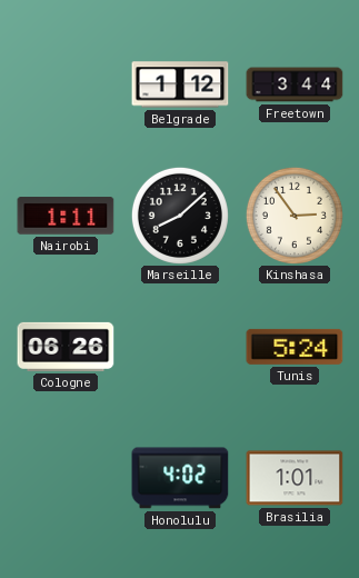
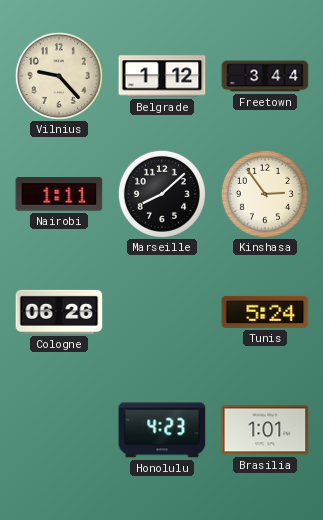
Vilnius: none -> 9:23 (59, 76)
Honolulu: 4:02 -> 4:23 (162, 430)
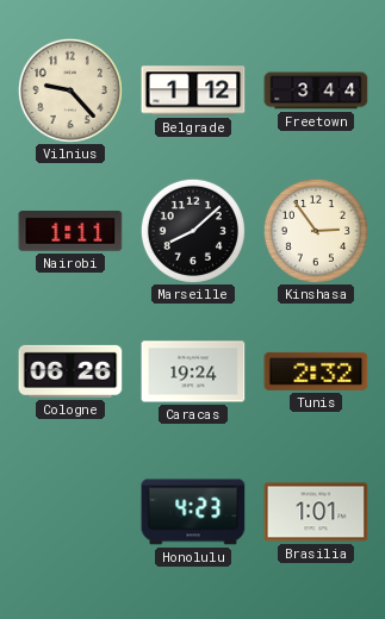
Caracas: none -> 19:24 (193, 371)
Tunis: 5:24 -> 2:32 (316, 371)
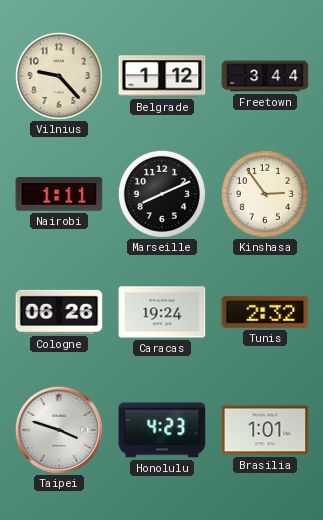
Marseille: 8:08 -> 8:11 (162, 194)
Taipei: none -> 3:48 (59, 430)
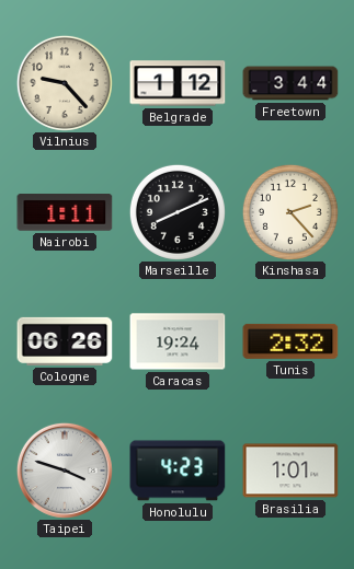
Kinshasa: 2:54 -> 2:23 (290, 212)
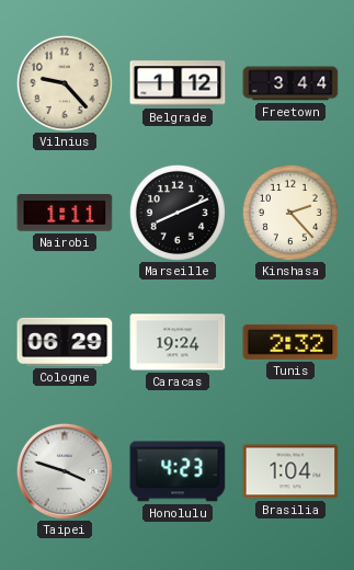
Cologne: 06:26 -> 06:29 (65, 342)
Brasilia: 1:01 -> 1:04 (290, 471)
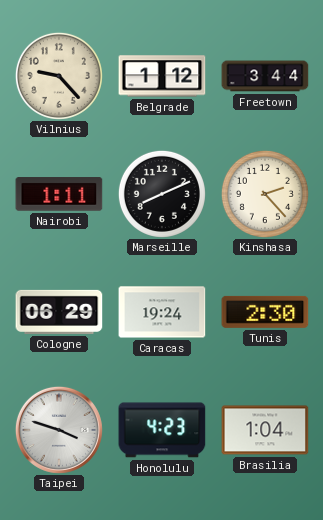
Tunis: 2:32 -> 2:30 (265, 312)
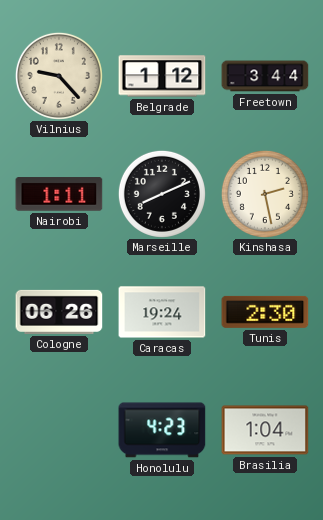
Kinshasa: 2:23 -> 2:28 (265, 194)
Cologne: 06:29 -> 06:26 (59, 312)
Taipei: 3:48 -> none (59, 430)
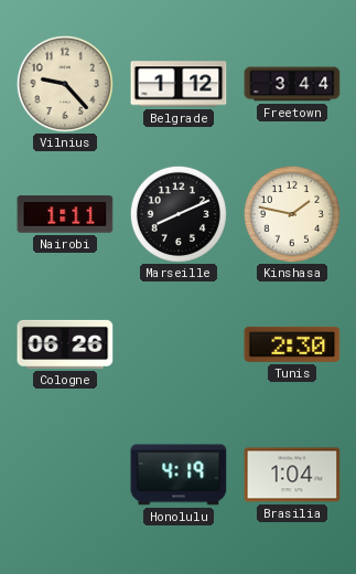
Kinshasa: 2:28 -> 1:47 (292, 214)
Caracas: 19:24 -> none (162, 312)
Honolulu: 4:23 -> 4:19 (179, 475)
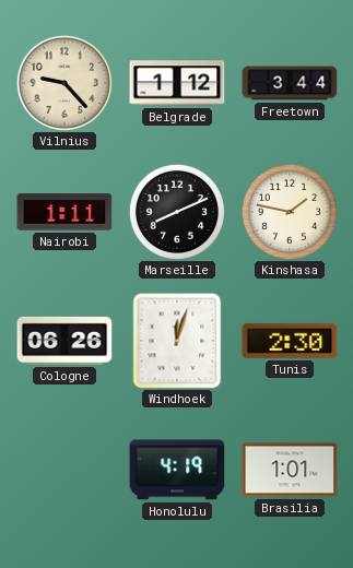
Windhoek: none -> 12:03 (177, 341)
Brasilia: 1:04 -> 1:01 (290, 470)
